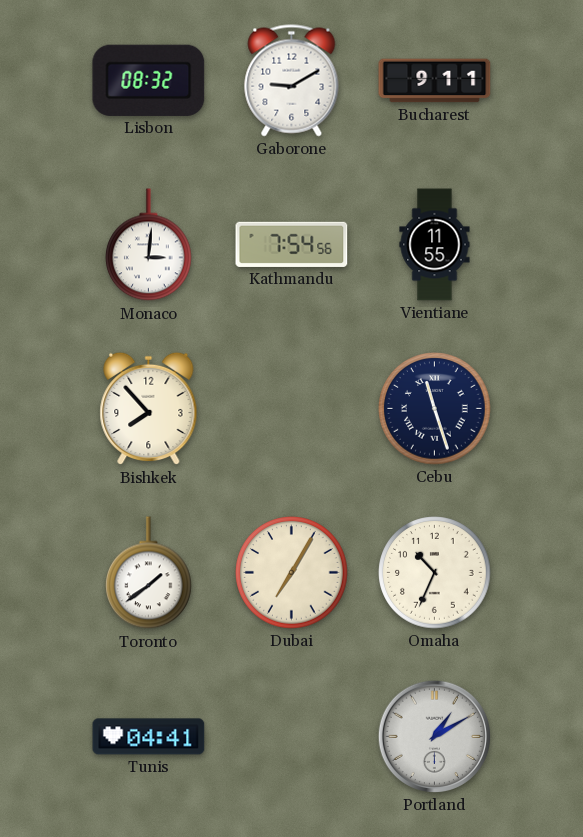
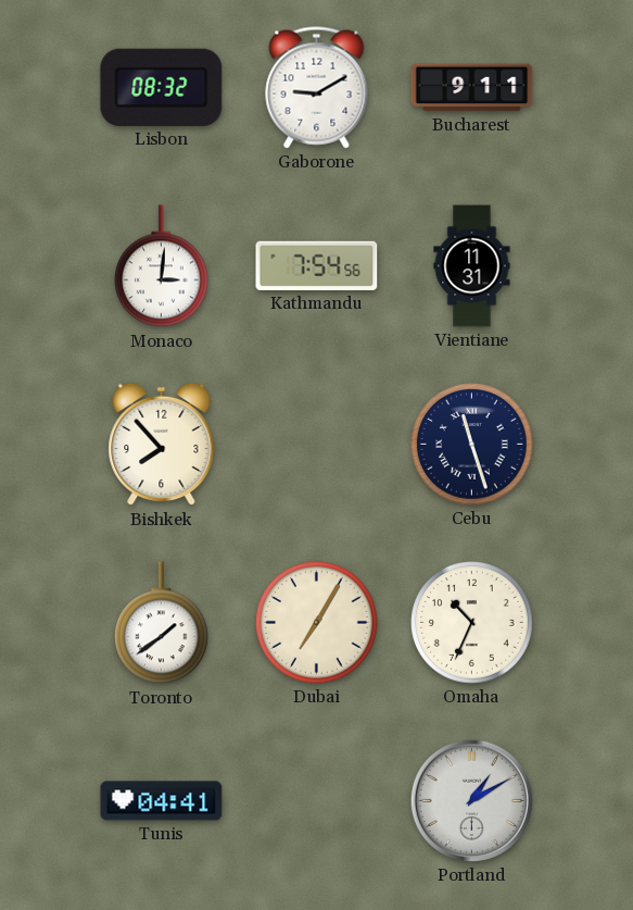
Vientiane: 11:55 -> 11:31 (472, 266)
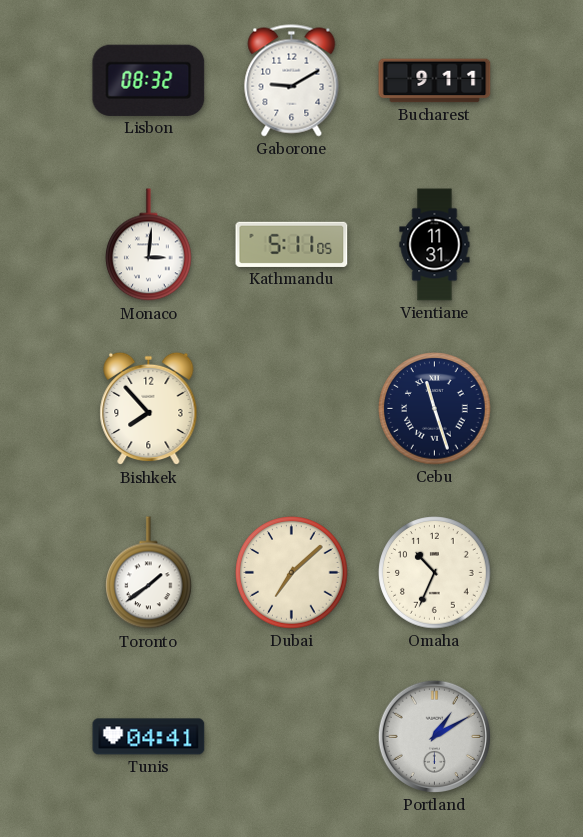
Kathmandu: 7:54 -> 5:11 (292, 244)
Dubai: 7:05 -> 7:08 (292, 573)
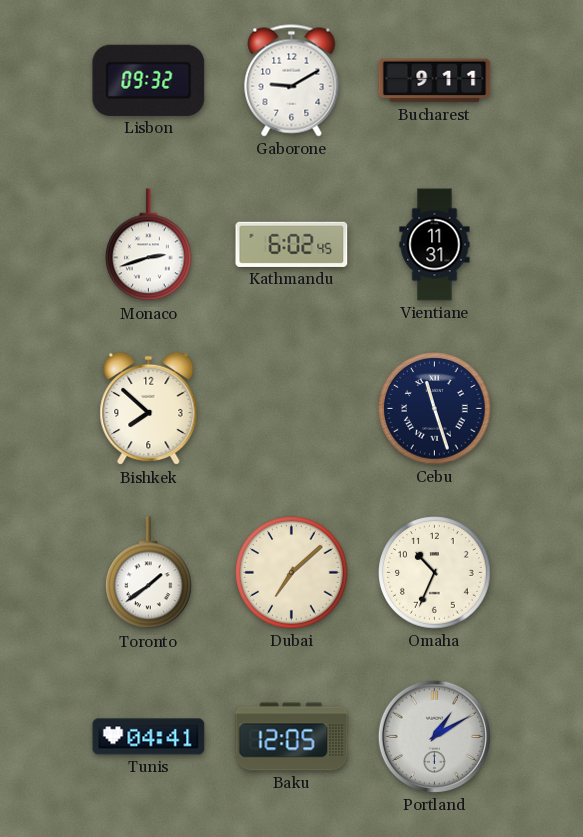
Lisbon: 08:32 -> 09:32 (149, 80)
Monaco: 3:01 -> 2:42 (149, 245)
Kathmandu: 5:11 -> 6:02 (292, 244)
Bishkek: 7:53 -> 7:52 (149, 409)
Baku: none -> 12:05 (292, 737)
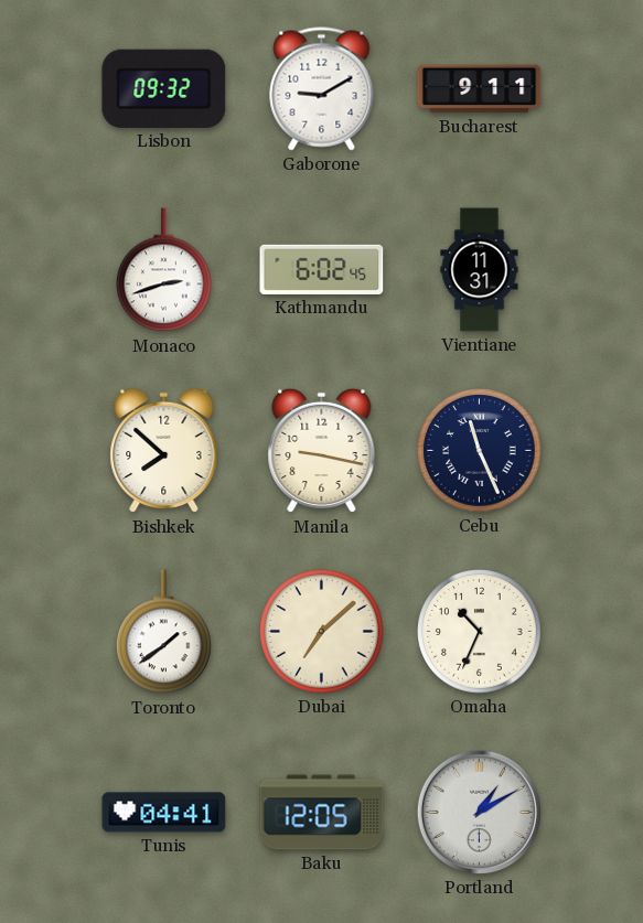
Manila: none -> 9:17 (322, 451)
Cebu: 11:27 -> 11:26 (480, 451)
